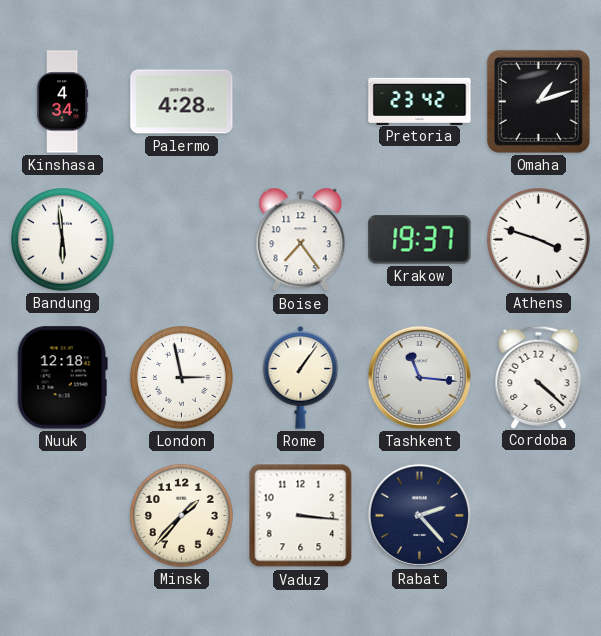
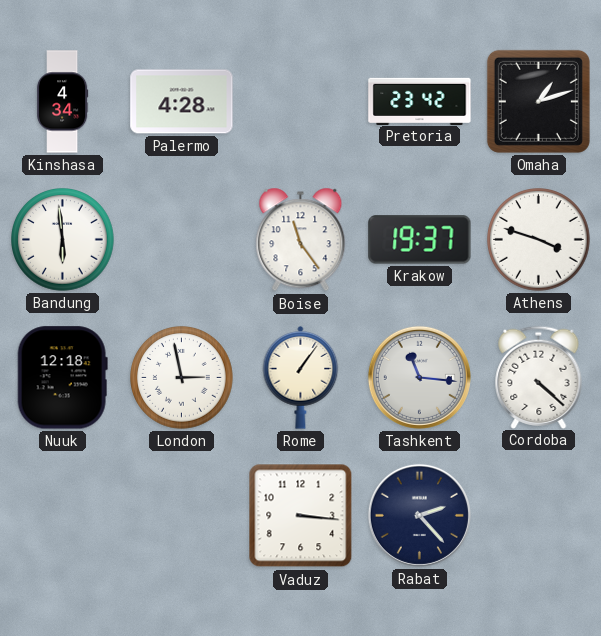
Boise: 7:24 -> 11:24 (301, 240)
Minsk: 1:37 -> none (182, 516)
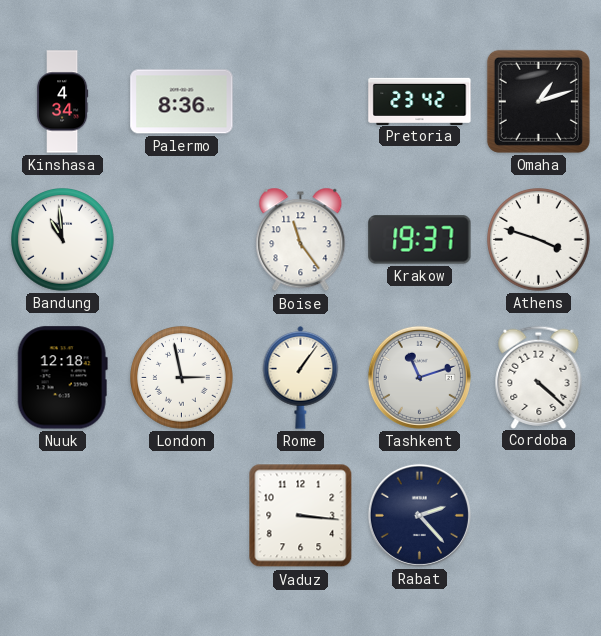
Palermo: 4:28 -> 8:36 (182, 102)
Bandung: 5:59 -> 10:59 (63, 240)
Tashkent: 11:16 -> 11:12 (419, 377)
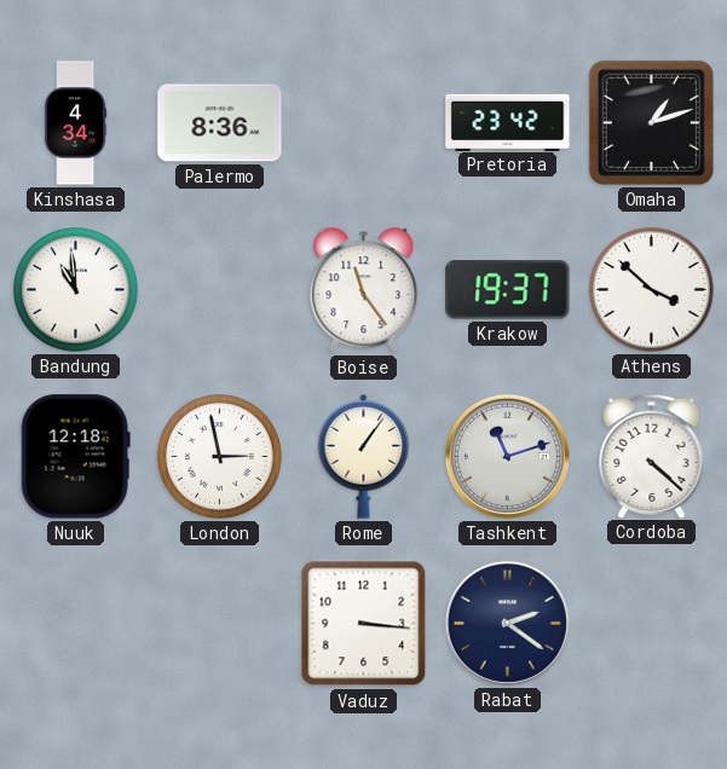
Athens: 3:48 -> 3:52 (652, 290)
Rabat: 2:23 -> 2:21 (507, 623)
